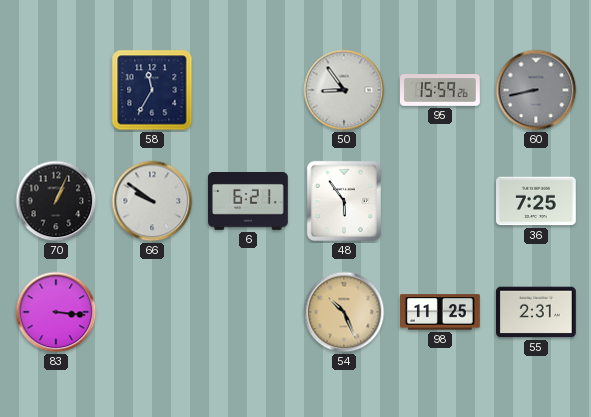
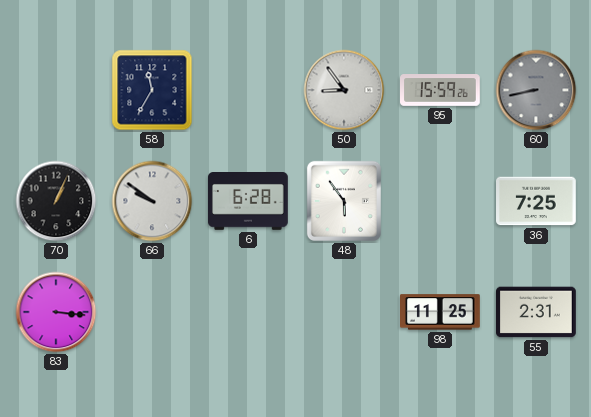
6: 6:21 -> 6:28 (249, 202)
54: 10:26 -> none (344, 312)
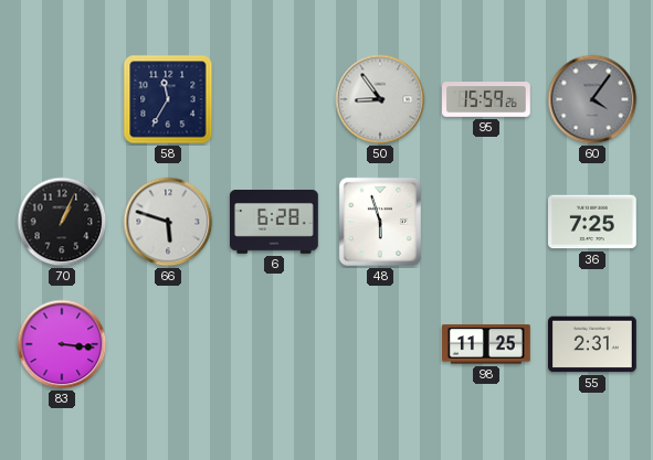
60: 8:43 -> 4:06 (592, 99)
66: 9:51 -> 5:48 (168, 222)
48: 5:54 -> 5:57 (380, 222)
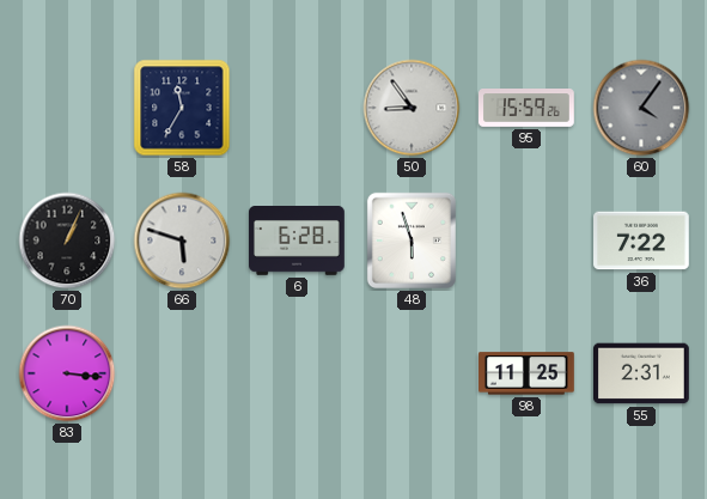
36: 7:25 -> 7:22 (642, 241)
